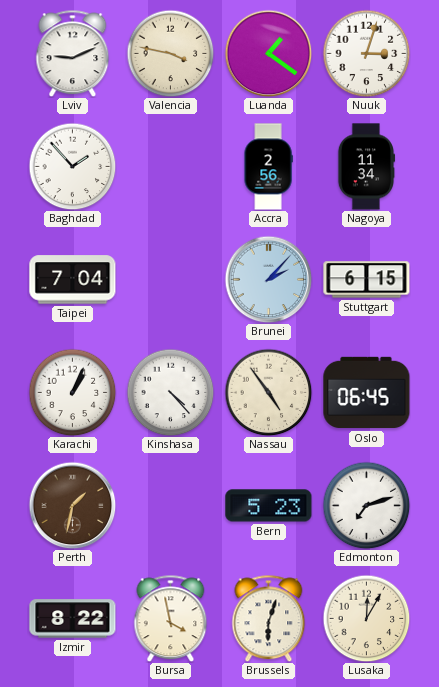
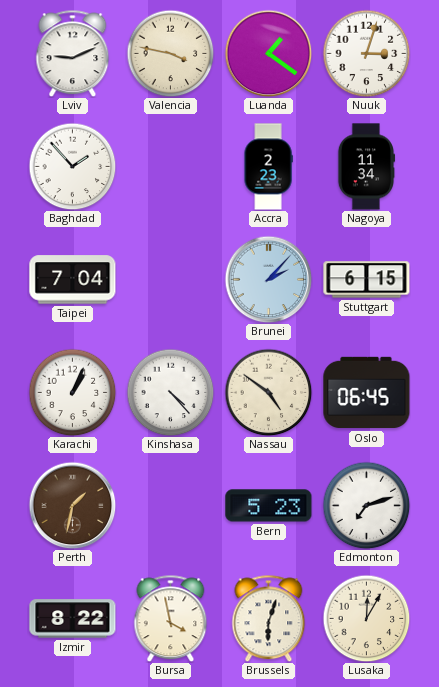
Accra: 2:56 -> 2:23 (268, 167)
Nassau: 4:54 -> 4:51 (268, 392)
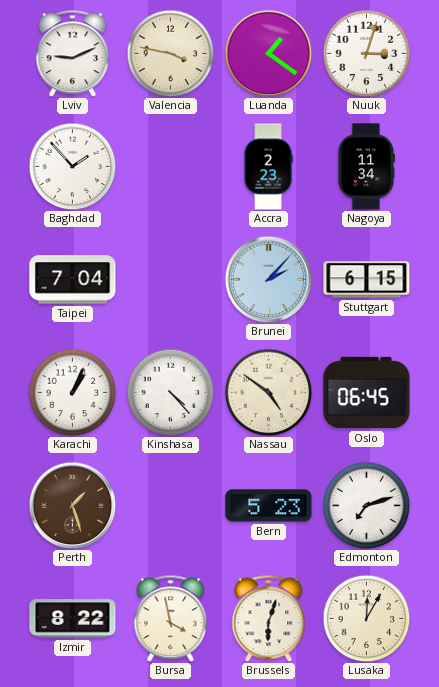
Perth: 1:32 -> 1:27 (72, 505)
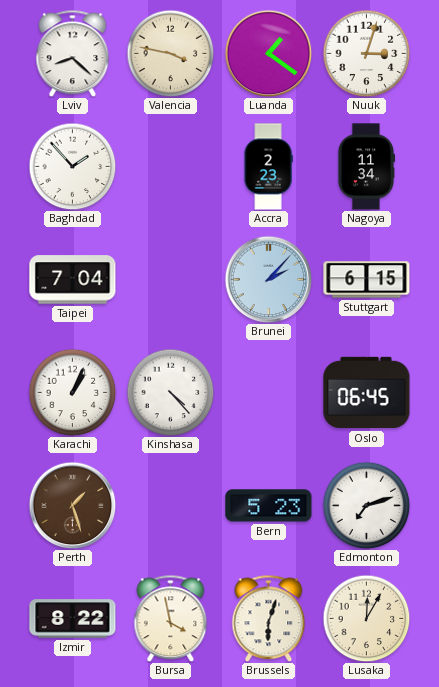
Lviv: 9:11 -> 8:22 (73, 53)
Nassau: 4:51 -> none (268, 392)
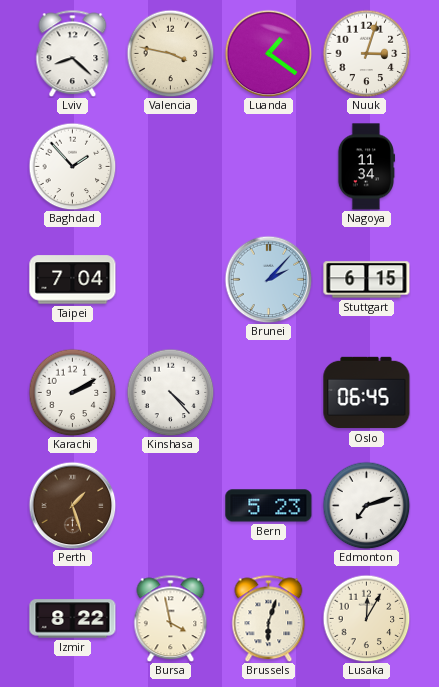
Accra: 2:23 -> none (268, 167)
Karachi: 1:04 -> 2:10 (72, 392)
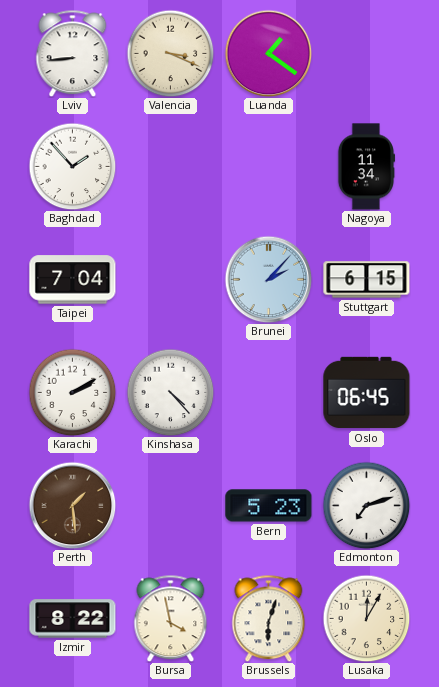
Lviv: 8:22 -> 8:44 (73, 53)
Valencia: 3:47 -> 3:19 (170, 53)
Nuuk: 3:03 -> none (366, 53)
Perth: 1:27 -> 1:29 (72, 505)
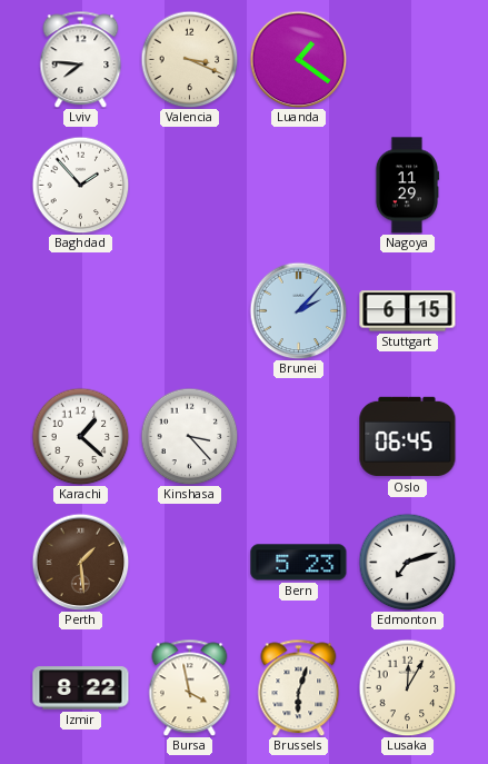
Lviv: 8:44 -> 7:46 (81, 59)
Nagoya: 11:34 -> 11:29 (407, 186)
Taipei: 7:04 -> none (73, 280)
Karachi: 2:10 -> 1:22 (80, 436)
Kinshasa: 4:23 -> 3:23 (189, 436)
